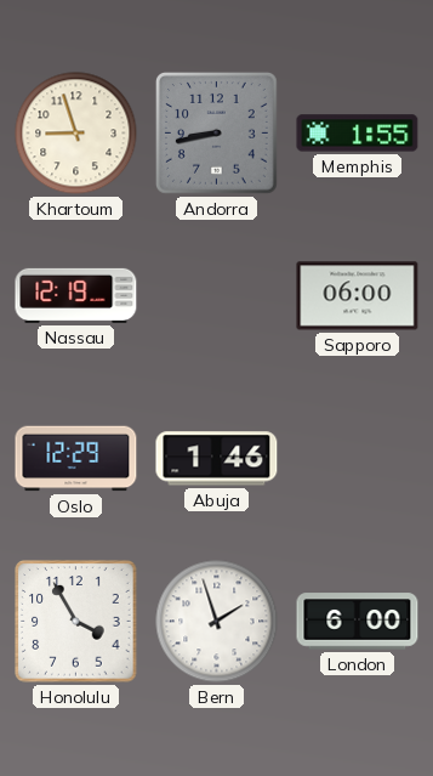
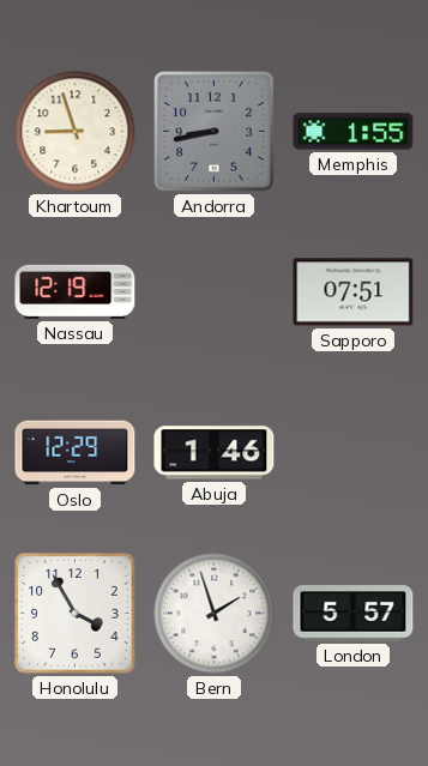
Sapporo: 06:00 -> 07:51 (354, 292)
London: 6:00 -> 5:57 (354, 614)
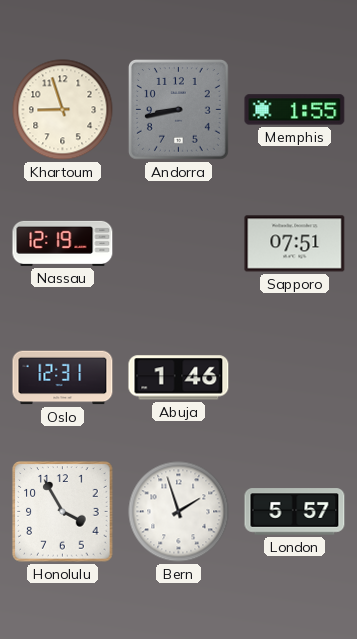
Oslo: 12:29 -> 12:31 (63, 378)
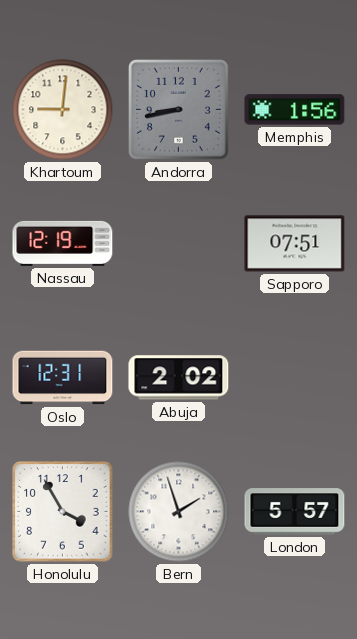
Khartoum: 8:57 -> 9:01 (63, 110)
Memphis: 1:55 -> 1:56 (295, 110)
Abuja: 1:46 -> 2:02 (179, 378)
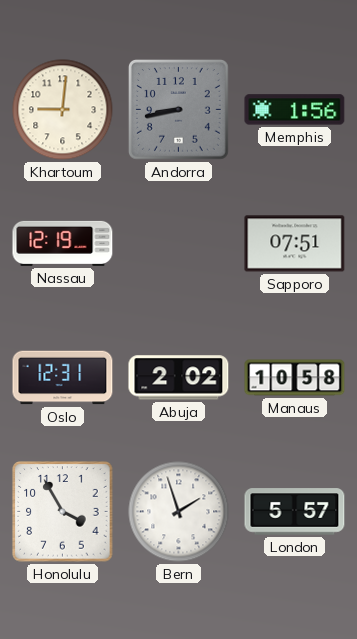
Manaus: none -> 10:58 (295, 378)
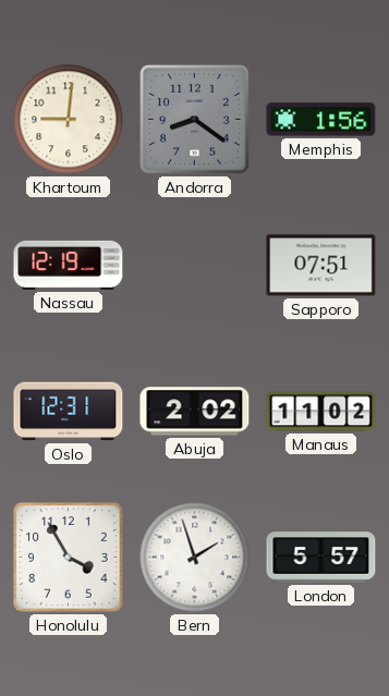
Andorra: 8:43 -> 8:21 (195, 120)
Manaus: 10:58 -> 11:02 (321, 412)
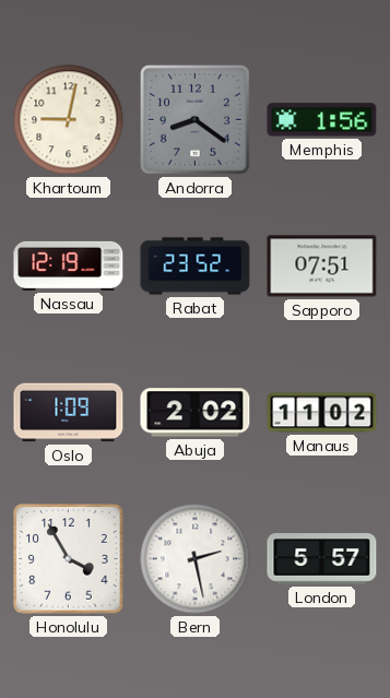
Khartoum: 9:01 -> 9:02 (69, 120)
Rabat: none -> 23:52 (196, 267)
Oslo: 12:31 -> 1:09 (69, 413)
Bern: 1:57 -> 2:28 (196, 559)
